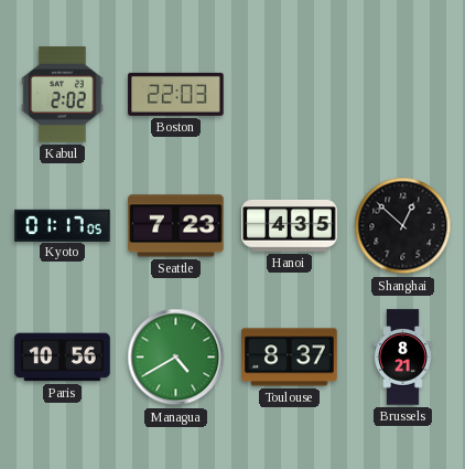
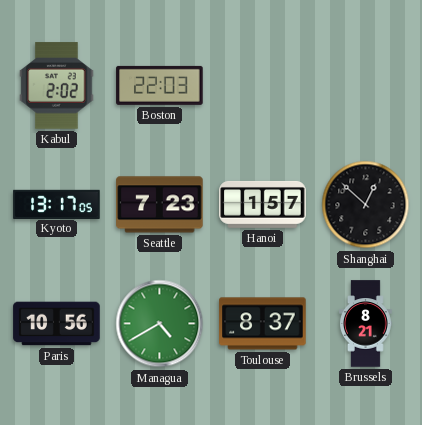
Kyoto: 01:17 -> 13:17 (57, 204)
Hanoi: 4:35 -> 1:57 (263, 204)
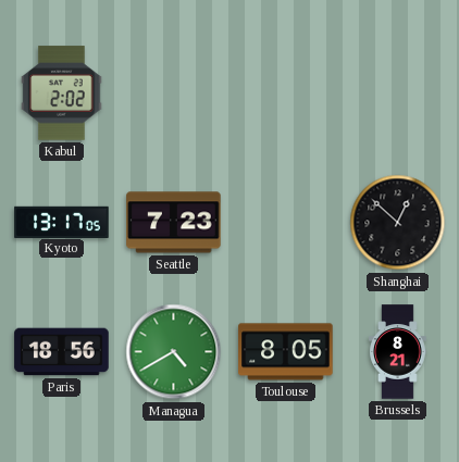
Boston: 22:03 -> none (160, 85)
Hanoi: 1:57 -> none (263, 204)
Paris: 10:56 -> 18:56 (62, 352)
Toulouse: 8:37 -> 8:05 (286, 352)
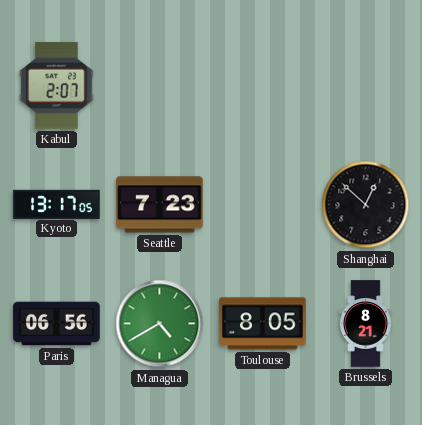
Kabul: 2:02 -> 2:07 (57, 86)
Paris: 18:56 -> 06:56 (57, 324)
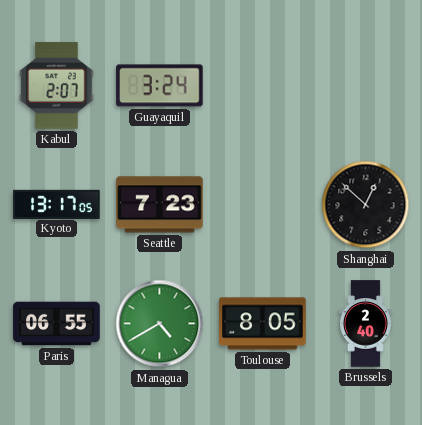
Guayaquil: none -> 3:24 (160, 86)
Paris: 06:56 -> 06:55 (57, 324)
Brussels: 8:21 -> 2:40 (366, 324)
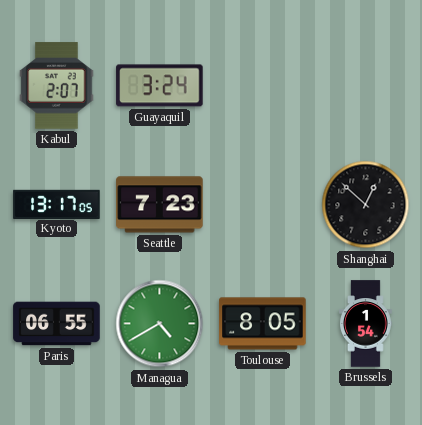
Brussels: 2:40 -> 1:54 (366, 324)
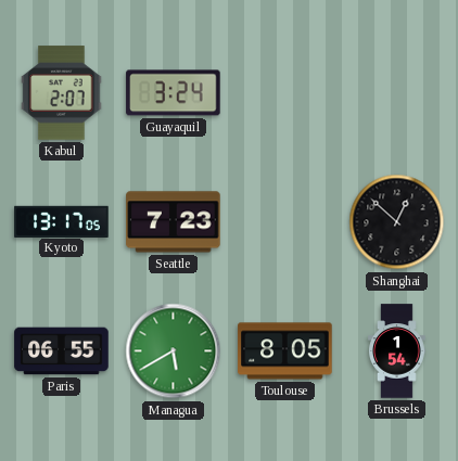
Managua: 4:40 -> 5:40 (174, 351)
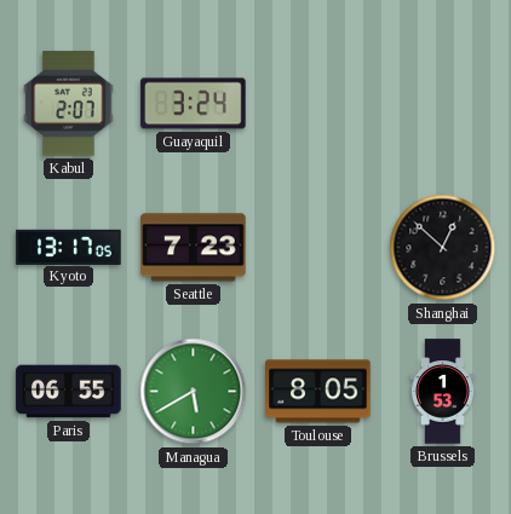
Brussels: 1:54 -> 1:53 (443, 392)
